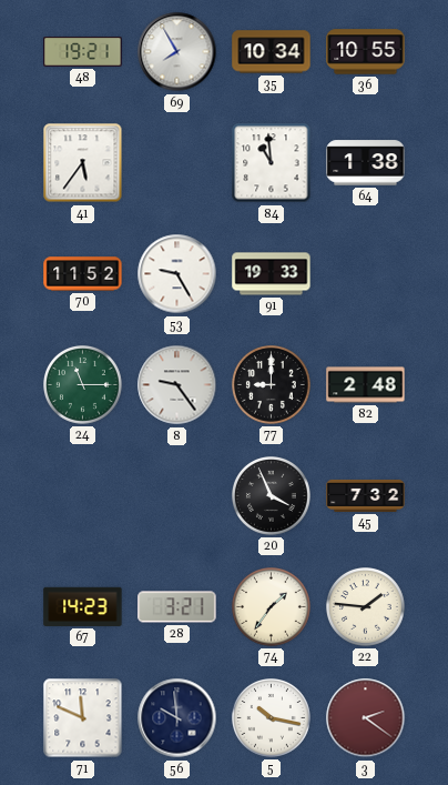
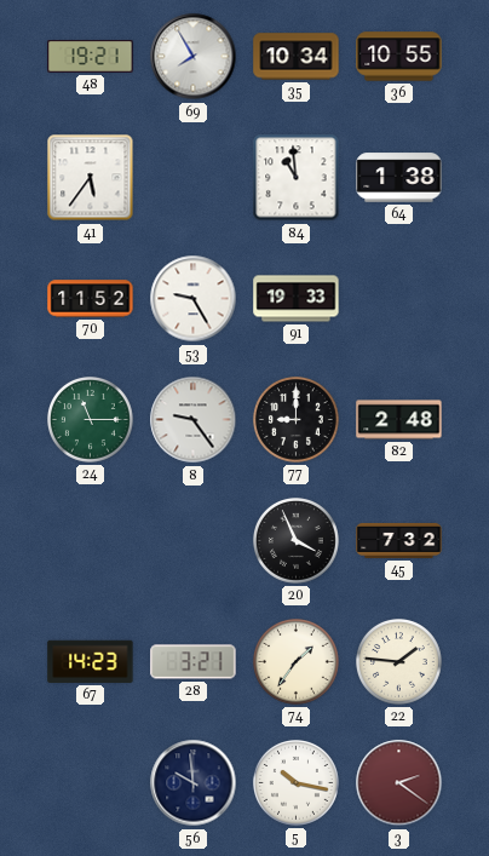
71: 11:49 -> none (83, 718)
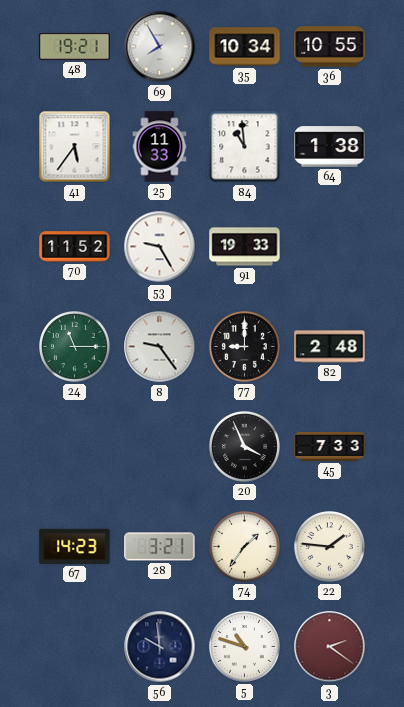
25: none -> 11:33 (160, 147)
45: 7:32 -> 7:33 (330, 446)
5: 10:17 -> 10:48 (245, 647)
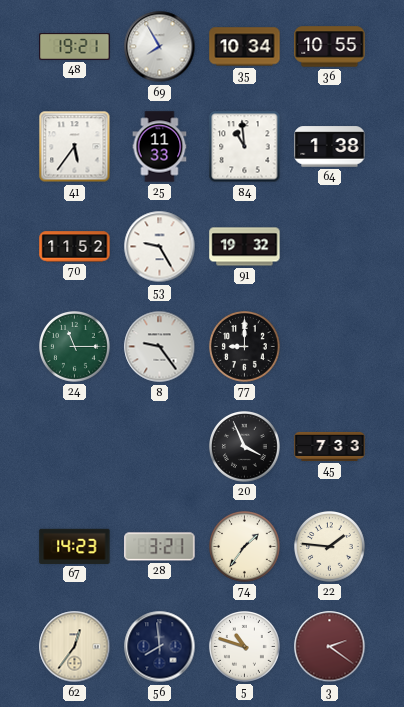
91: 19:33 -> 19:32 (245, 247)
82: 2:48 -> none (330, 347)
62: none -> 12:36 (75, 647)
56: 9:59 -> 7:59 (160, 647)
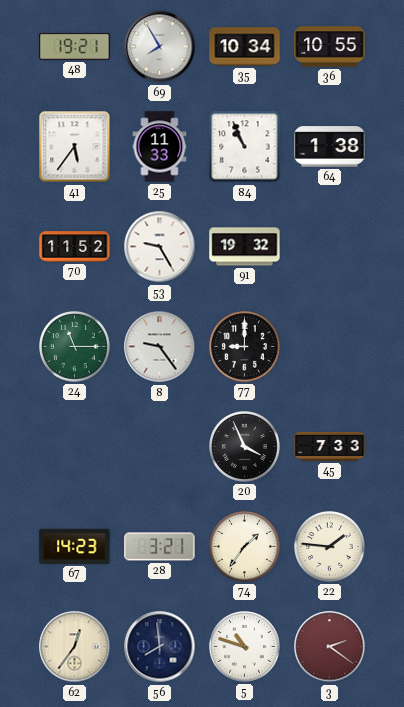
84: 10:59 -> 10:56 (245, 147)
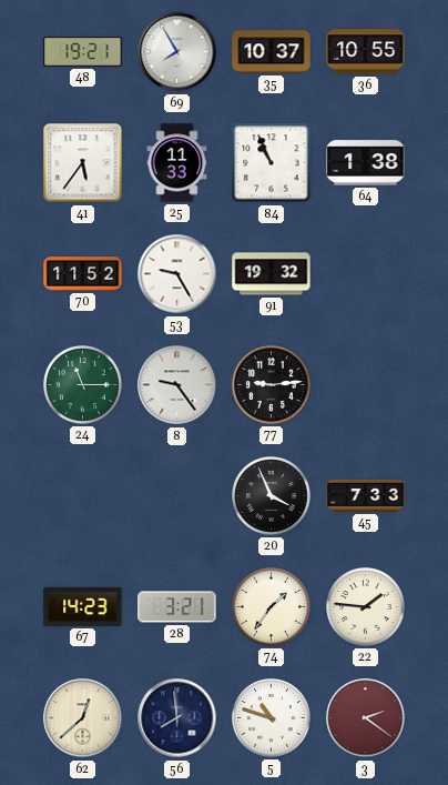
35: 10:34 -> 10:37 (272, 52)
77: 9:00 -> 9:14 (272, 385)
62: 12:36 -> 12:38 (83, 718)
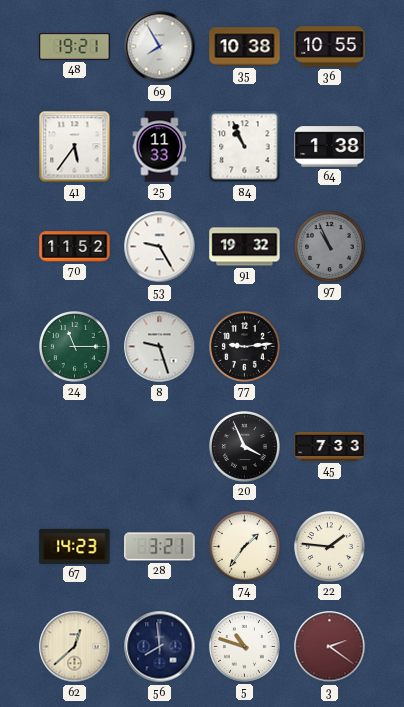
35: 10:37 -> 10:38 (245, 47)
97: none -> 10:56 (330, 247)
8: 9:24 -> 9:27 (160, 347)
